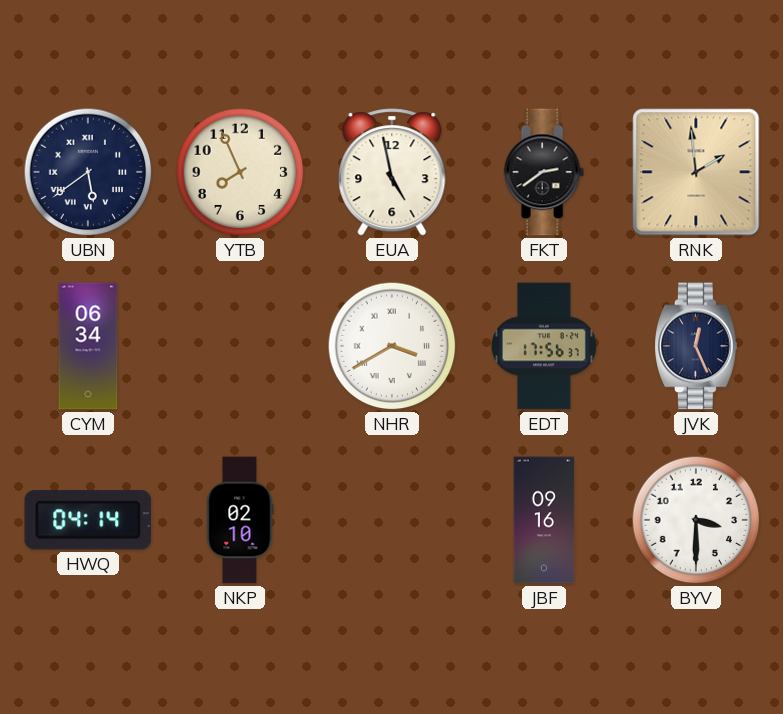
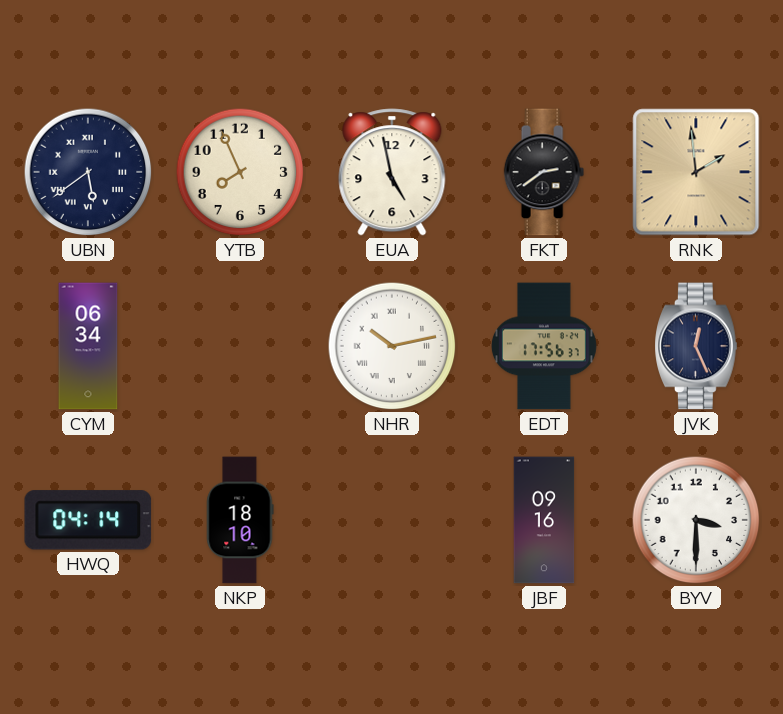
NHR: 3:40 -> 10:13 (392, 346)
NKP: 02:10 -> 18:10 (240, 520)
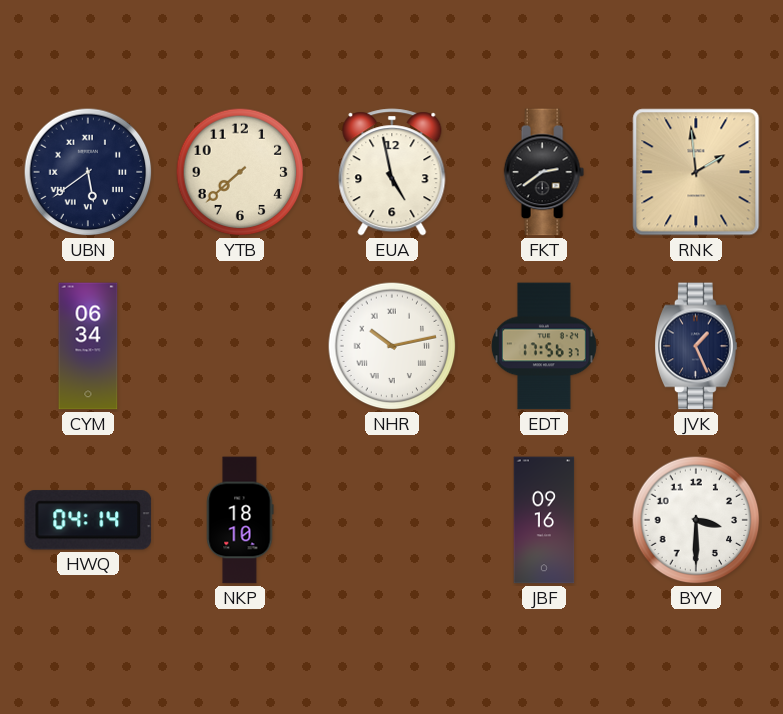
YTB: 7:56 -> 7:38 (240, 172)
JVK: 12:26 -> 1:26 (696, 346)
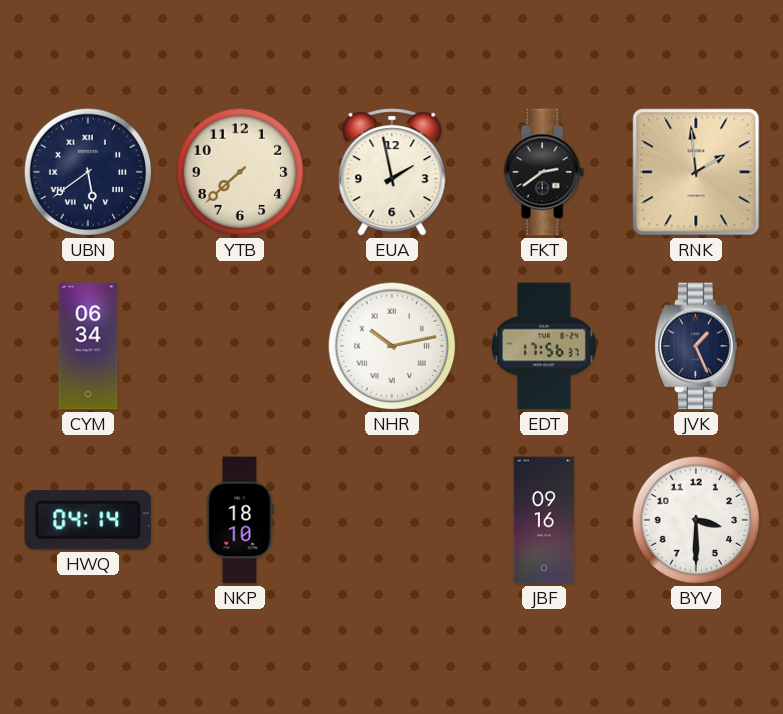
EUA: 4:58 -> 1:58 (392, 172)
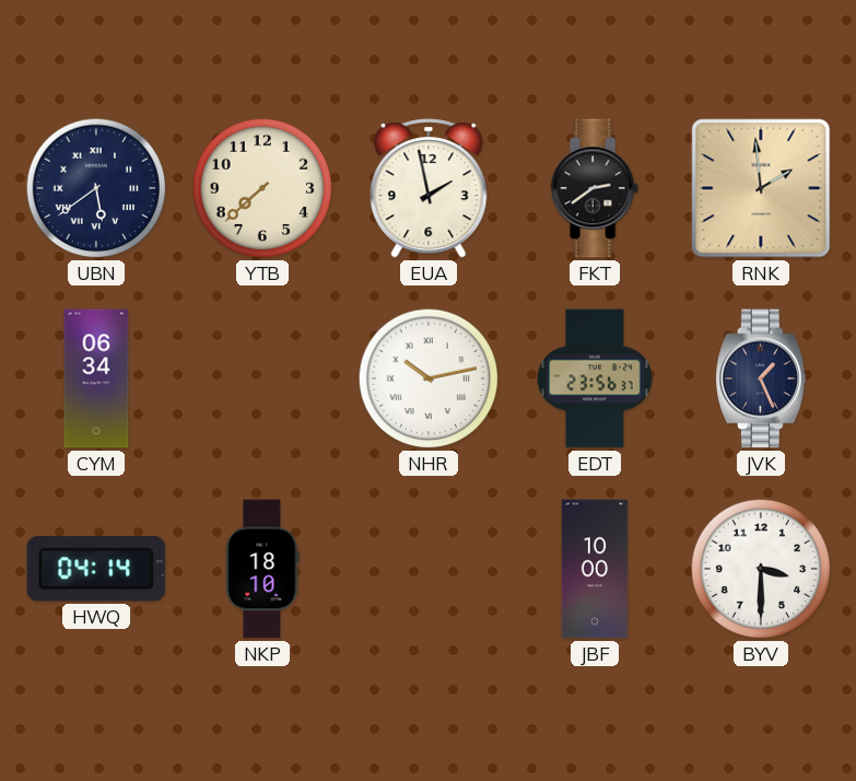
EDT: 17:56 -> 23:56 (595, 378)
JBF: 09:16 -> 10:00 (595, 569)
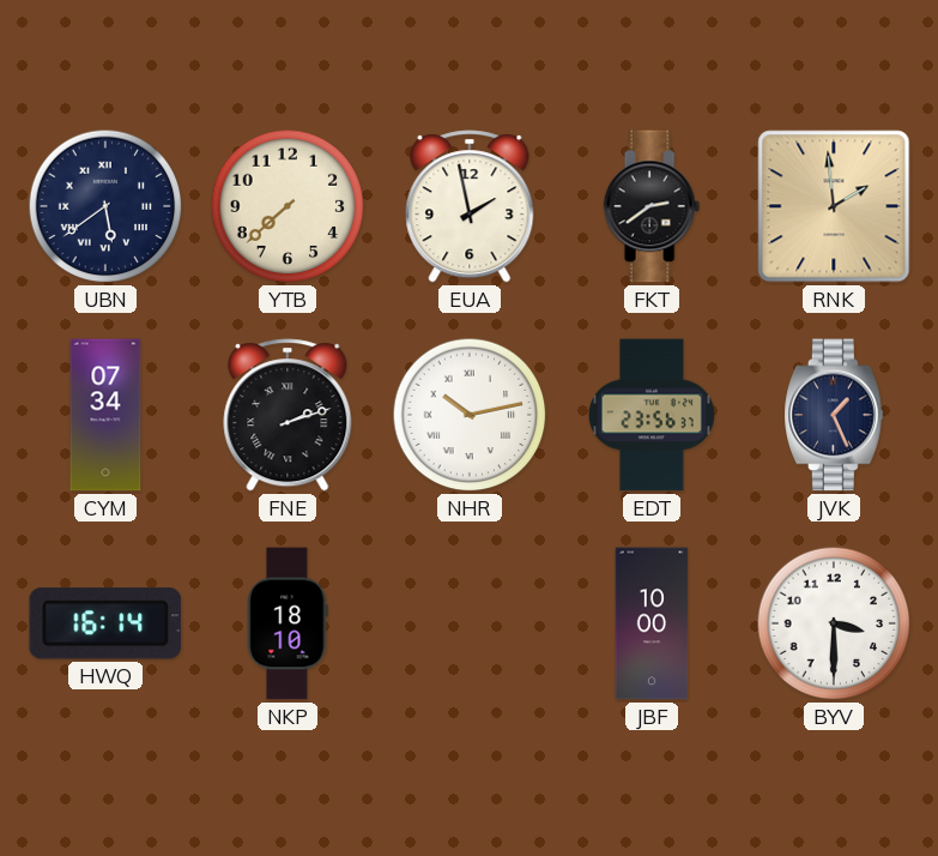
CYM: 06:34 -> 07:34 (105, 415)
FNE: none -> 2:12 (288, 415)
HWQ: 04:14 -> 16:14 (105, 623)
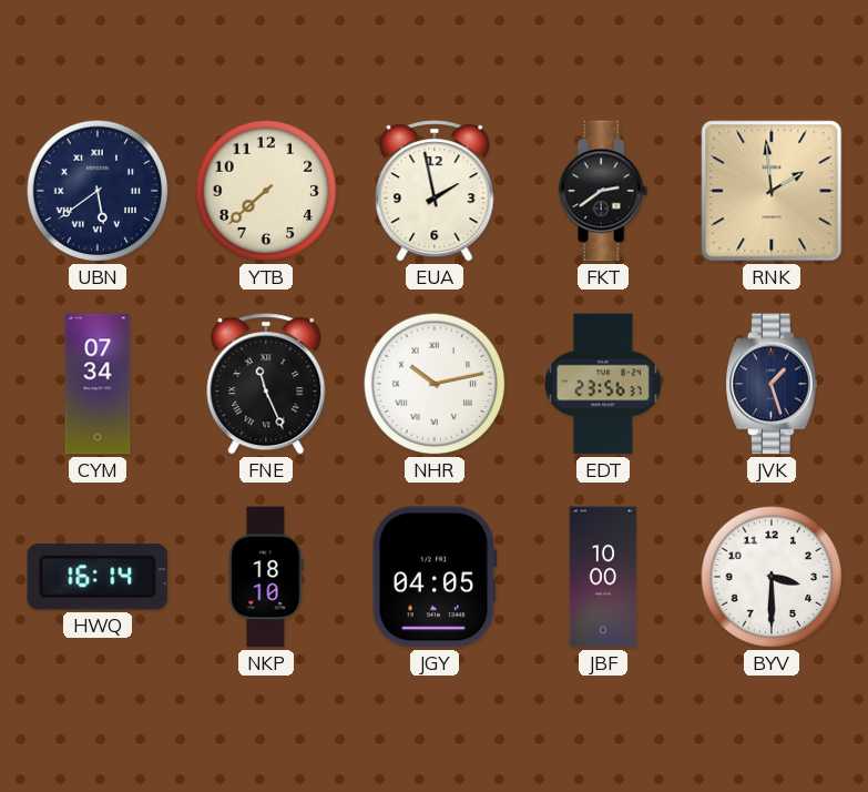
FNE: 2:12 -> 11:26 (266, 384)
JVK: 1:26 -> 1:27 (772, 384)
JGY: none -> 04:05 (435, 577)
